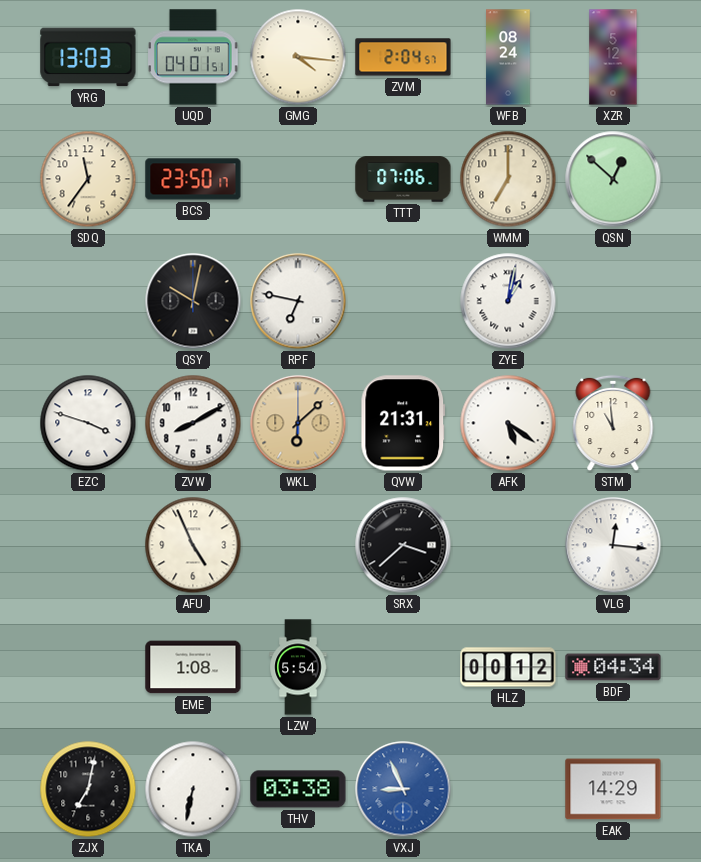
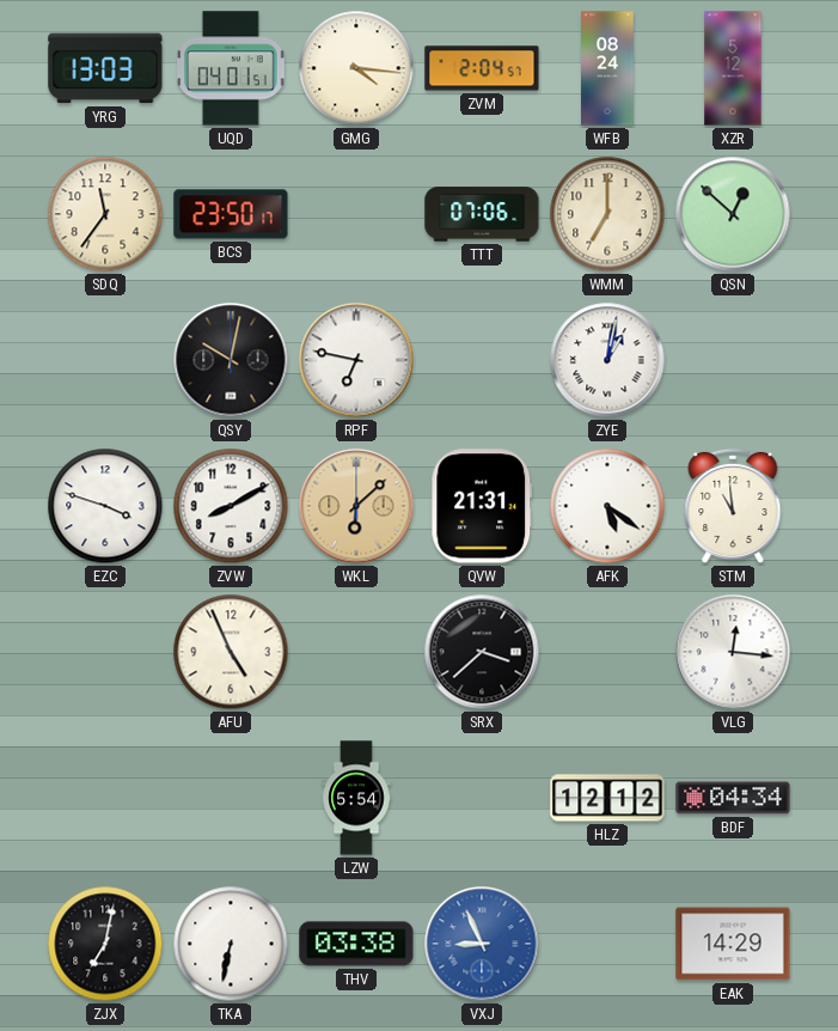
EME: 1:08 -> none (193, 667)
HLZ: 00:12 -> 12:12 (607, 798)
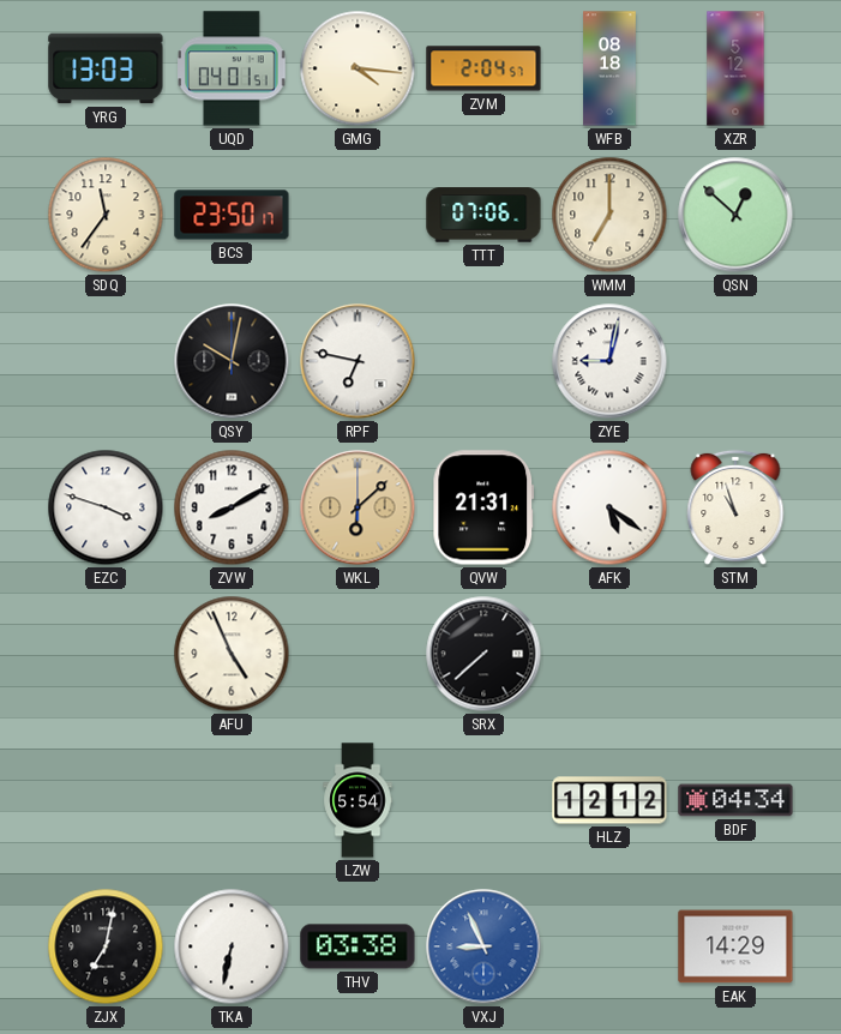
WFB: 08:24 -> 08:18 (609, 68)
ZYE: 1:02 -> 9:02 (609, 361)
STM: 10:59 -> 10:57 (735, 507)
SRX: 3:38 -> 7:38 (483, 654)
VLG: 12:16 -> none (733, 652)
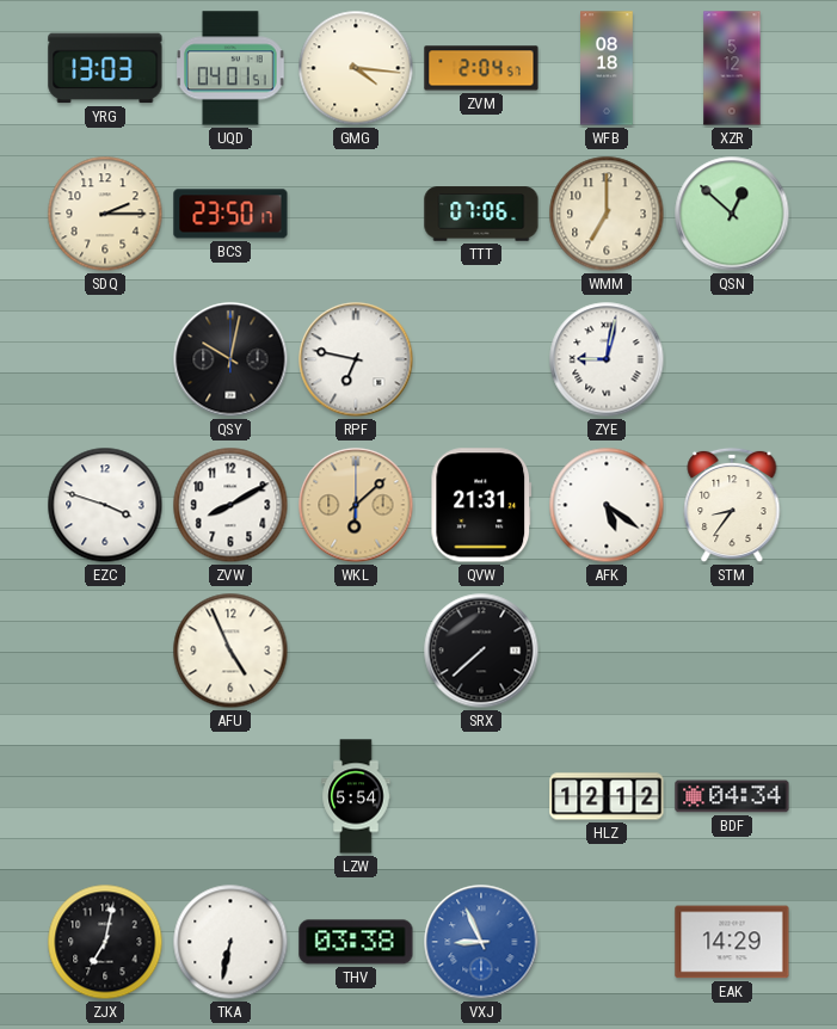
SDQ: 11:36 -> 2:15 (105, 214)
STM: 10:57 -> 8:36 (732, 505)
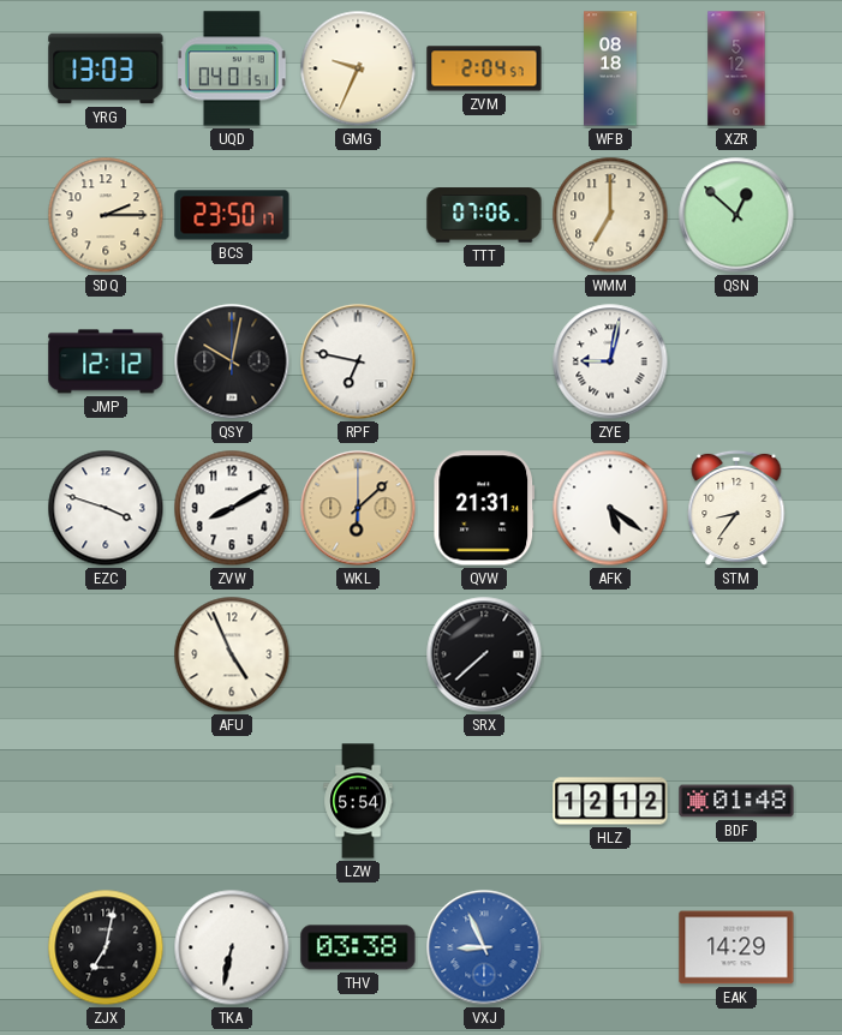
GMG: 4:16 -> 9:34 (358, 68)
JMP: none -> 12:12 (106, 361)
BDF: 04:34 -> 01:48 (736, 801)
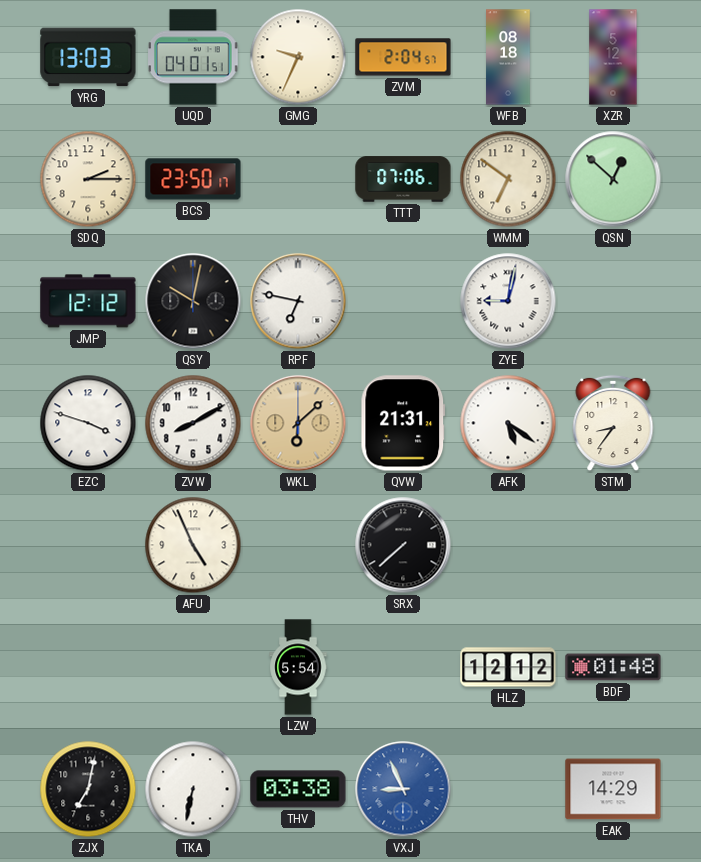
WMM: 7:00 -> 6:51 (508, 179)
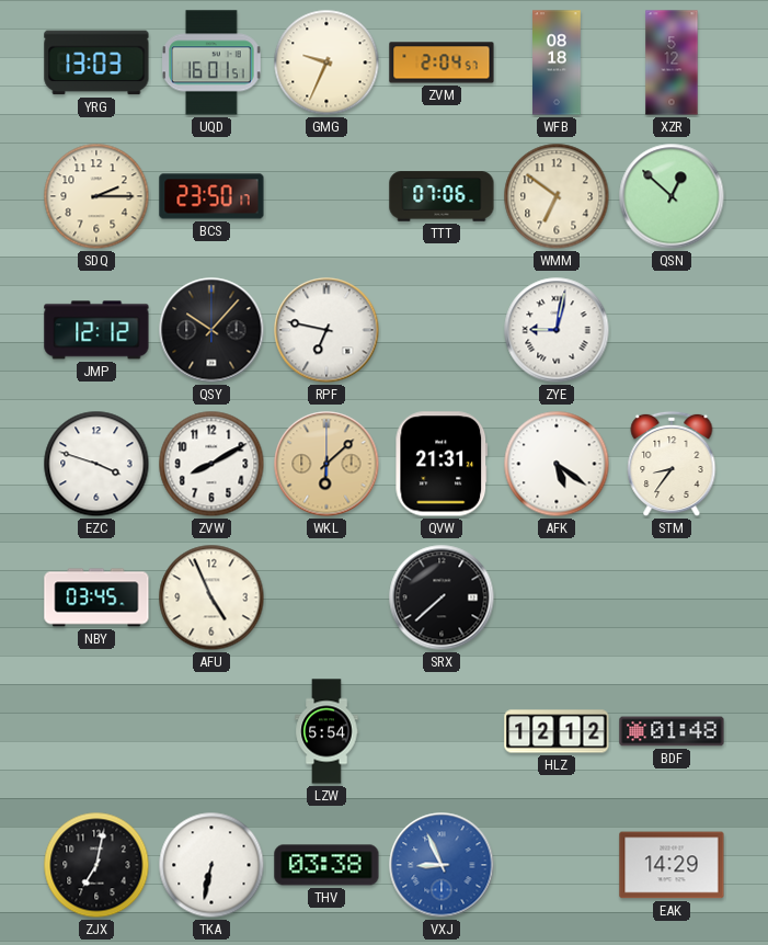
UQD: 04:01 -> 16:01 (213, 62)
QSY: 10:02 -> 10:07 (211, 330)
NBY: none -> 03:45 (96, 597)
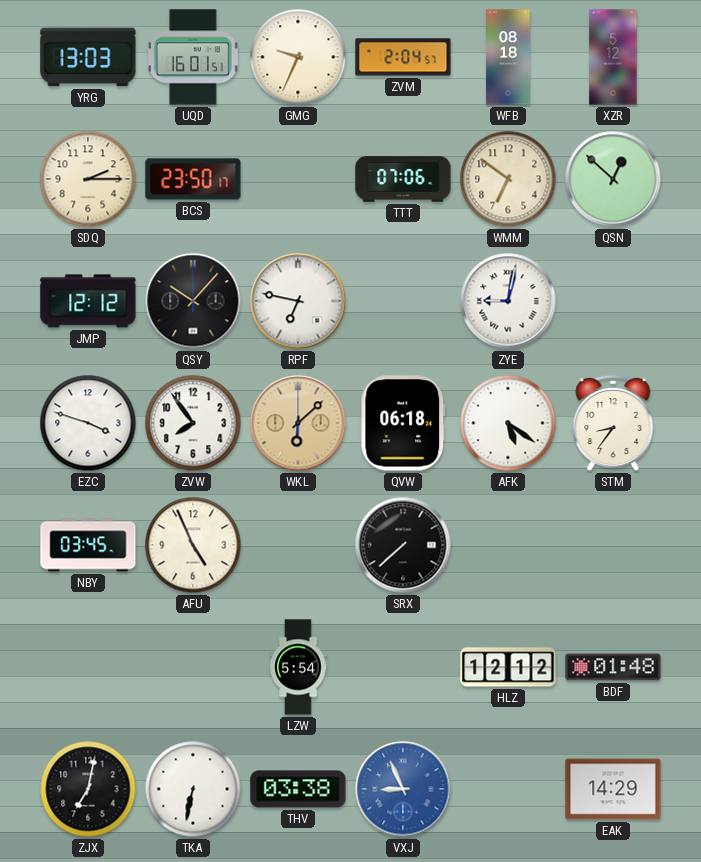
ZVW: 8:10 -> 7:54 (193, 423)
QVW: 21:31 -> 06:18 (403, 423)
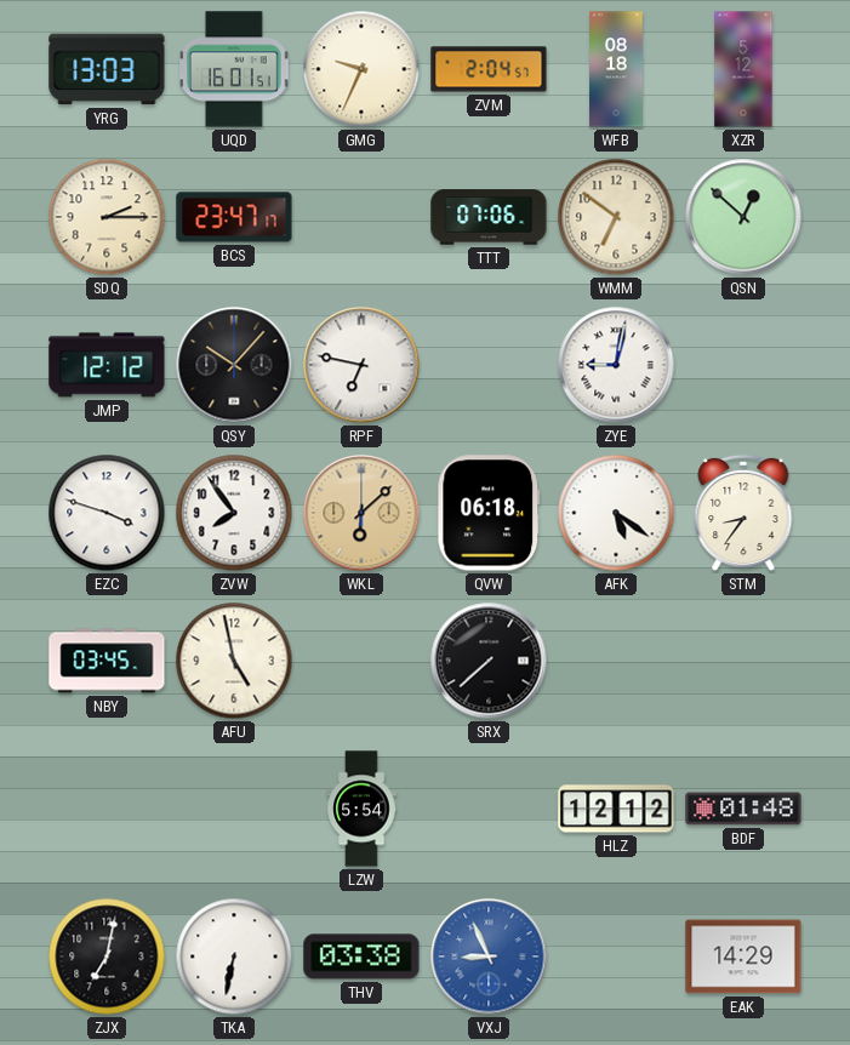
BCS: 23:50 -> 23:47 (234, 217)
AFU: 4:56 -> 4:58 (234, 661)
